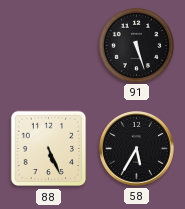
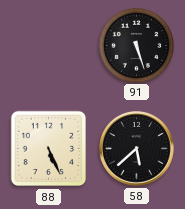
58: 5:35 -> 5:38 (137, 149)
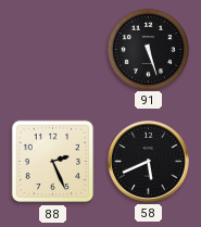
88: 5:26 -> 2:26 (53, 162)
58: 5:38 -> 5:41 (149, 162)
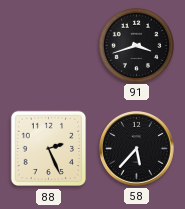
91: 5:27 -> 3:42 (136, 45)
58: 5:41 -> 5:37 (137, 149)
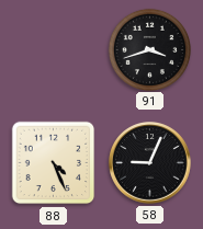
88: 2:26 -> 4:26 (54, 163)
58: 5:37 -> 9:04 (150, 163)
